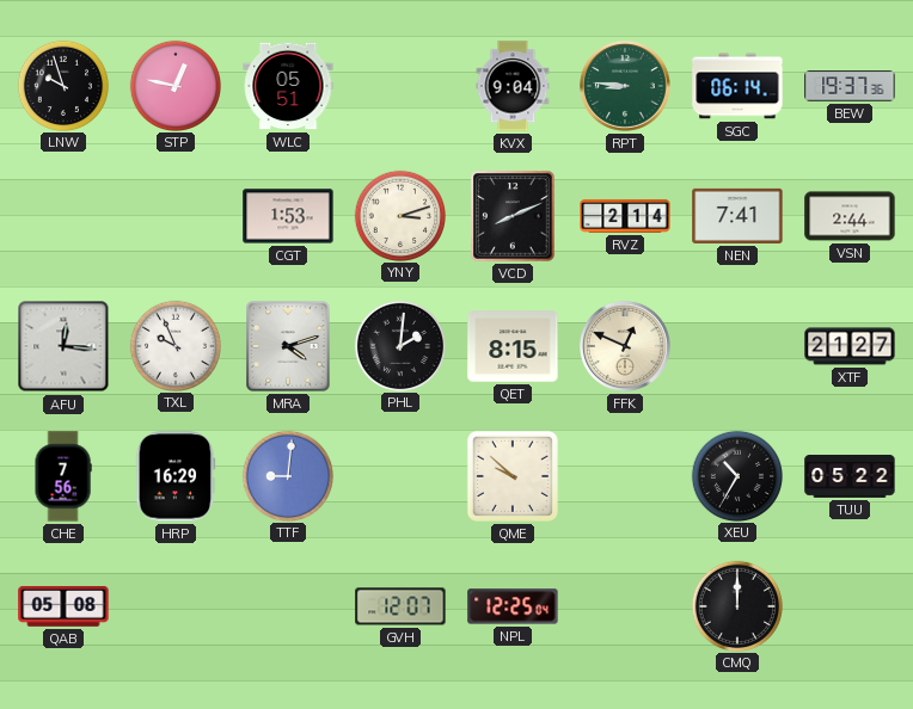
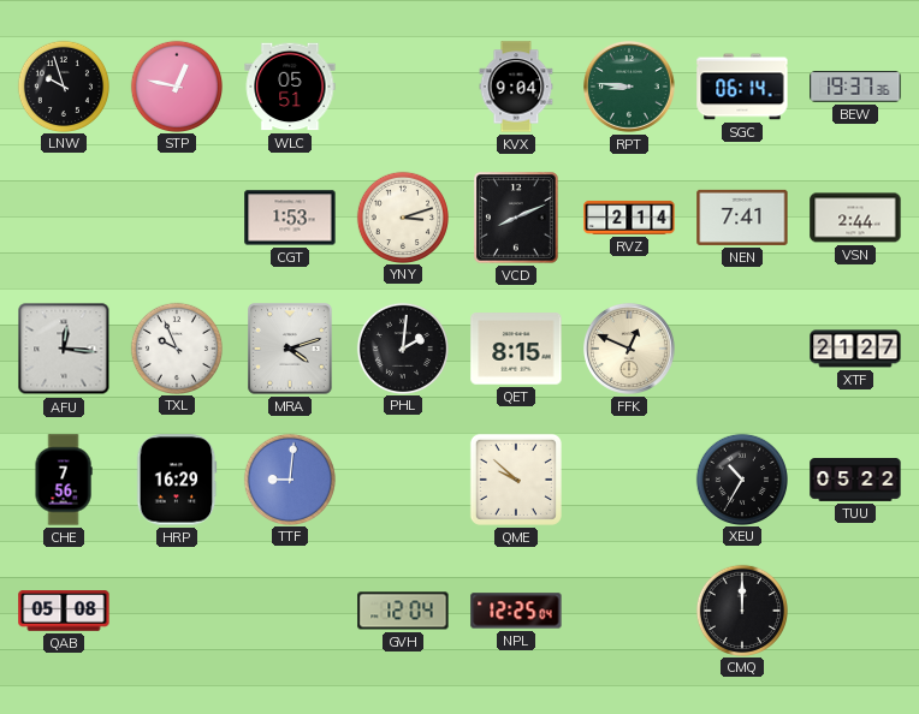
GVH: 12:07 -> 12:04 (403, 611)
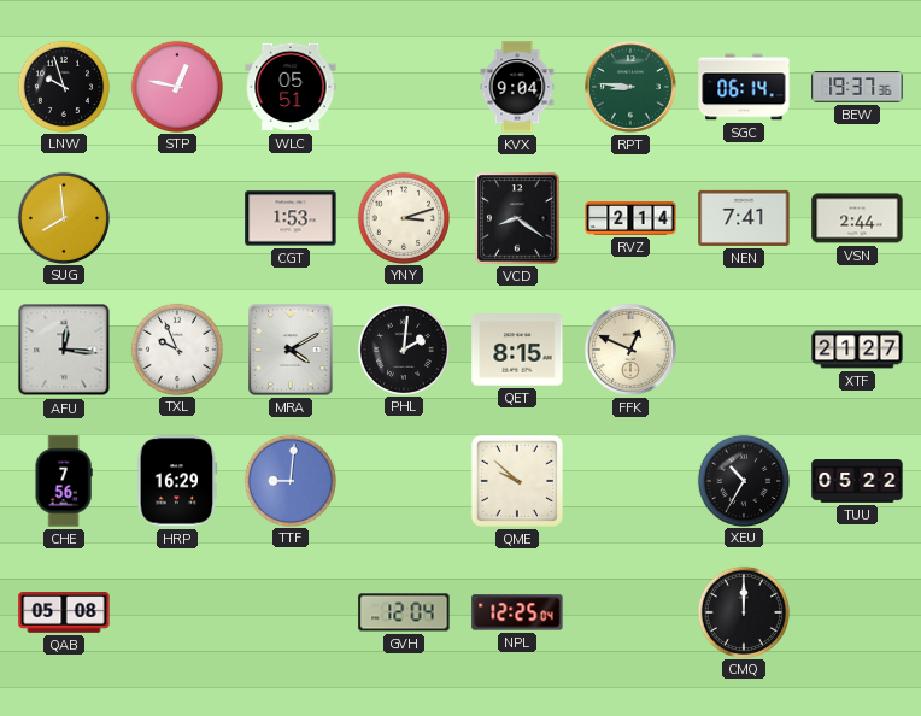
SUG: none -> 7:59 (63, 217)
VCD: 8:11 -> 8:21 (517, 218)
MRA: 4:12 -> 4:10 (291, 350)
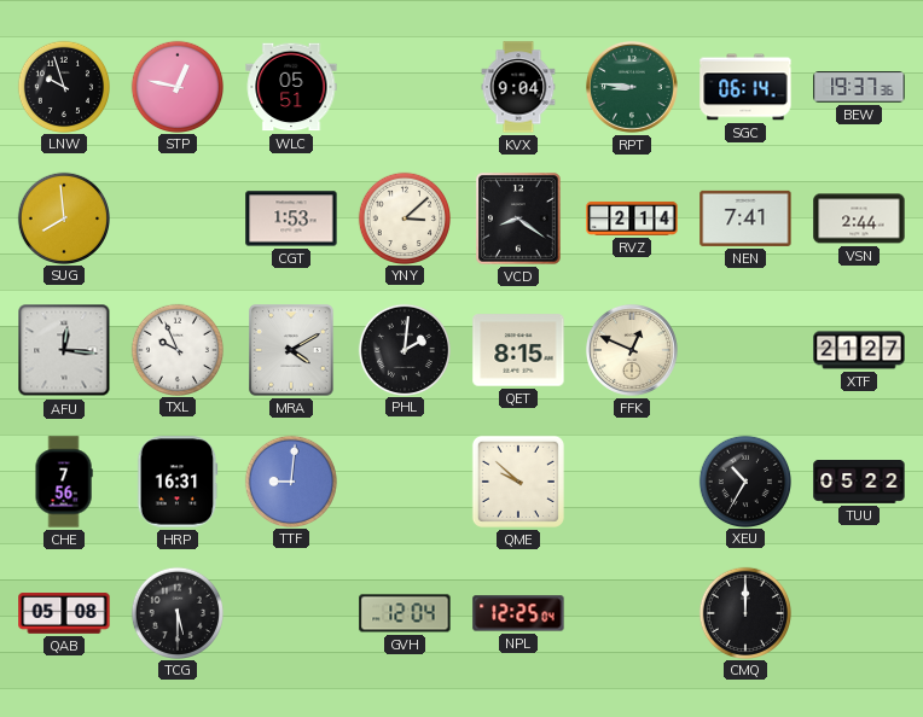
YNY: 3:12 -> 3:08 (404, 217)
HRP: 16:29 -> 16:31 (178, 482)
TCG: none -> 5:30 (176, 612)
